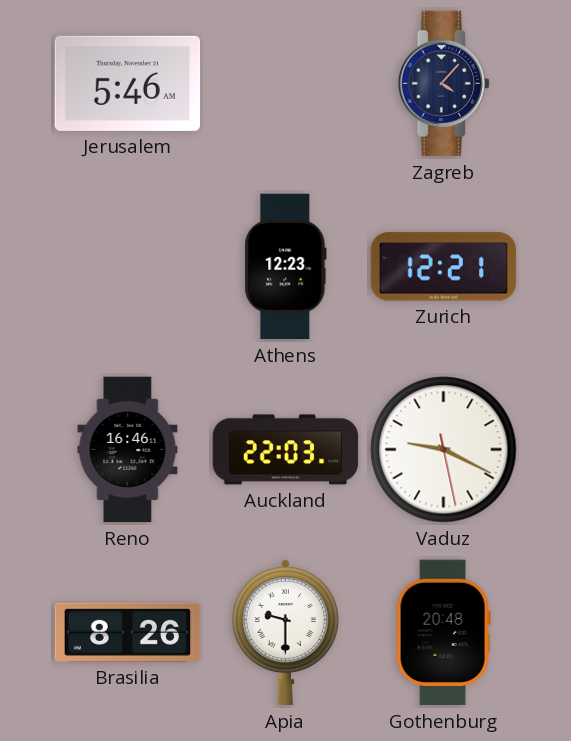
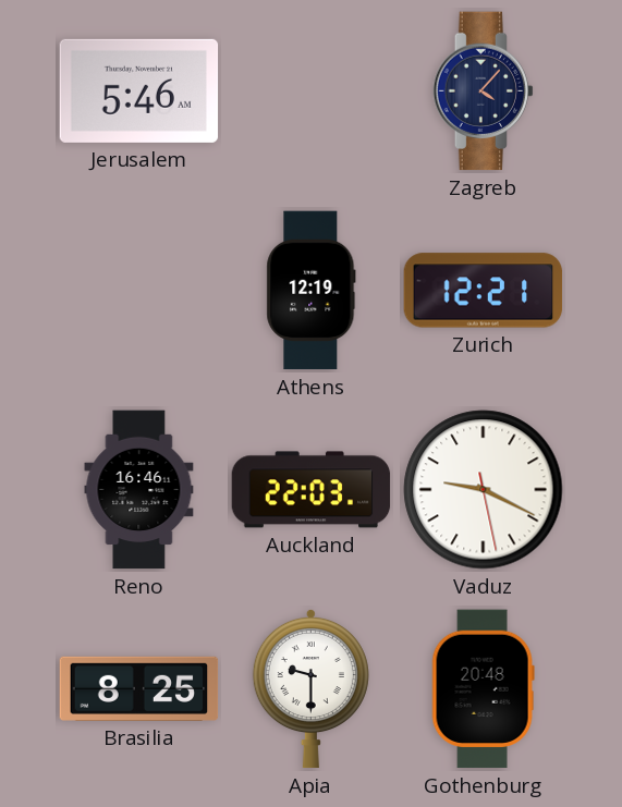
Athens: 12:23 -> 12:19 (312, 291)
Brasilia: 8:26 -> 8:25 (139, 688)
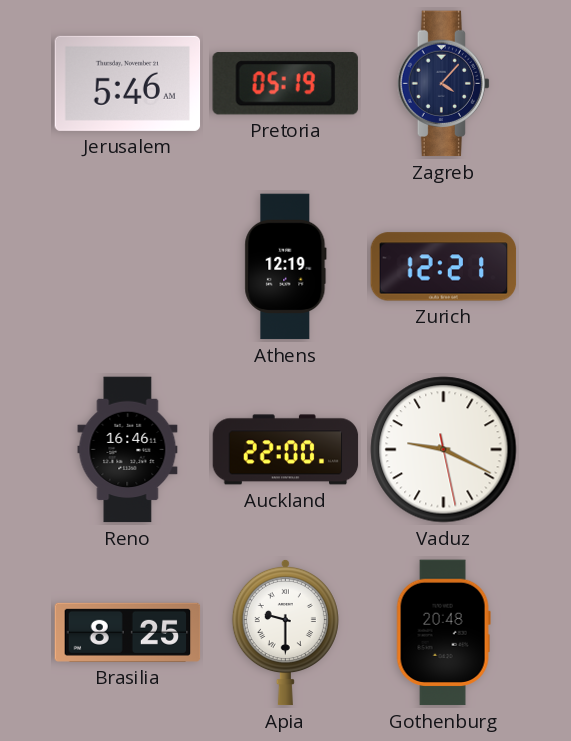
Pretoria: none -> 05:19 (285, 84)
Auckland: 22:03 -> 22:00 (286, 450)
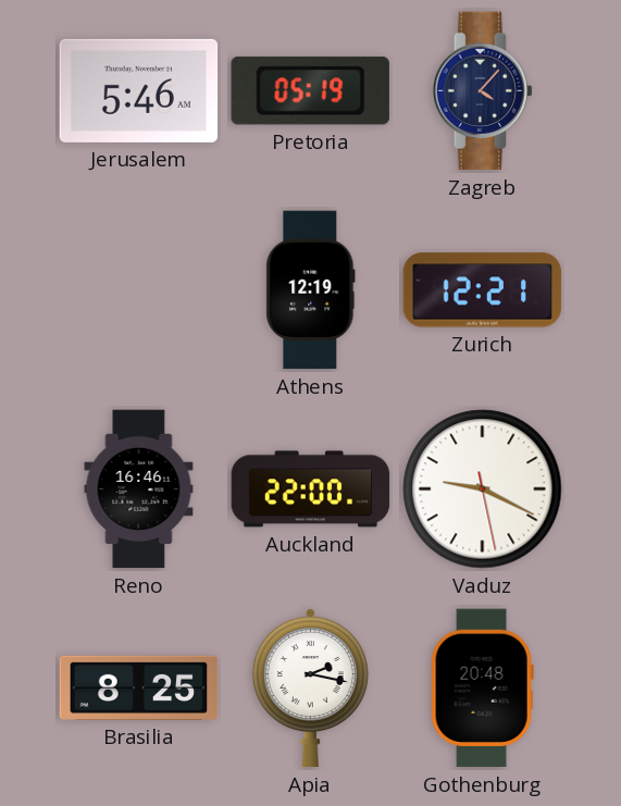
Apia: 9:30 -> 2:17 (310, 687)
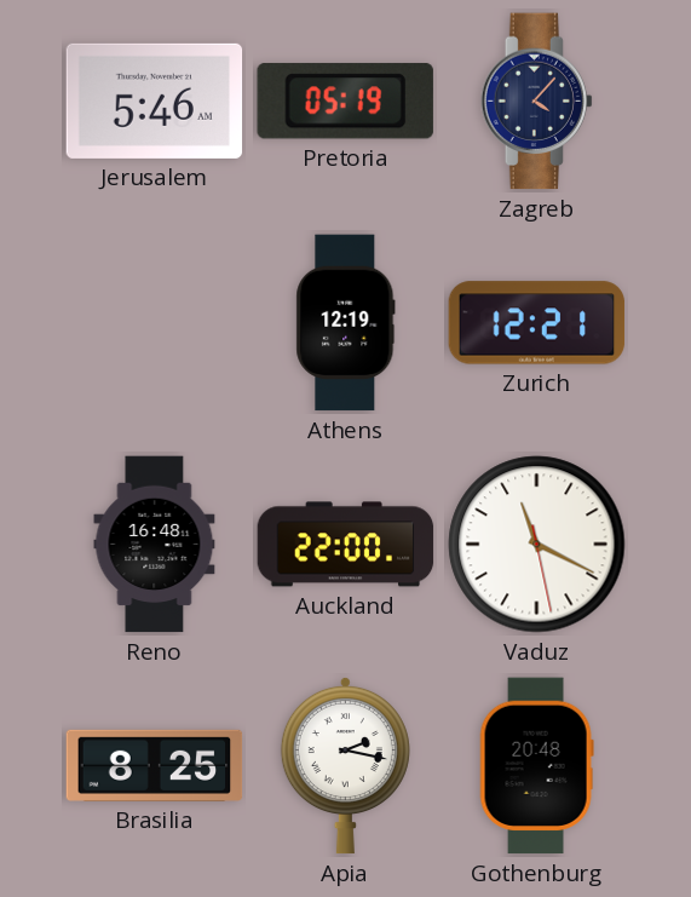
Reno: 16:46 -> 16:48 (155, 545)
Vaduz: 9:19 -> 11:19 (537, 545)
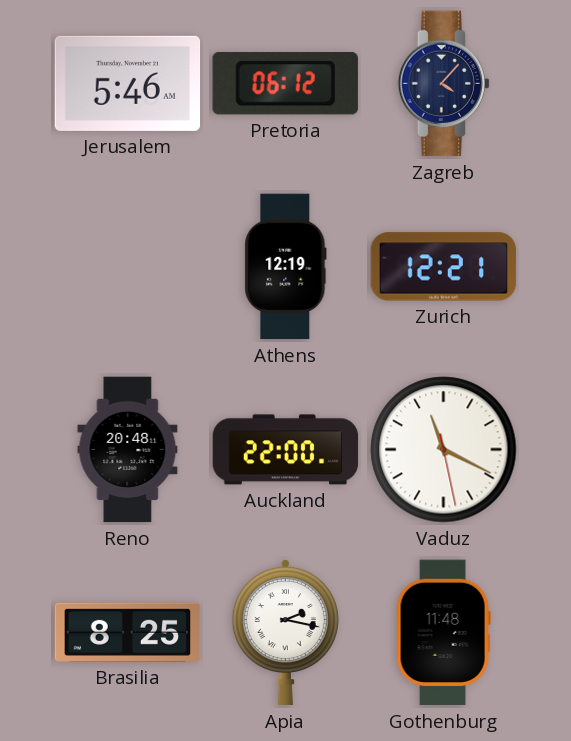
Pretoria: 05:19 -> 06:12 (285, 84)
Reno: 16:48 -> 20:48 (128, 450)
Gothenburg: 20:48 -> 11:48 (443, 633)
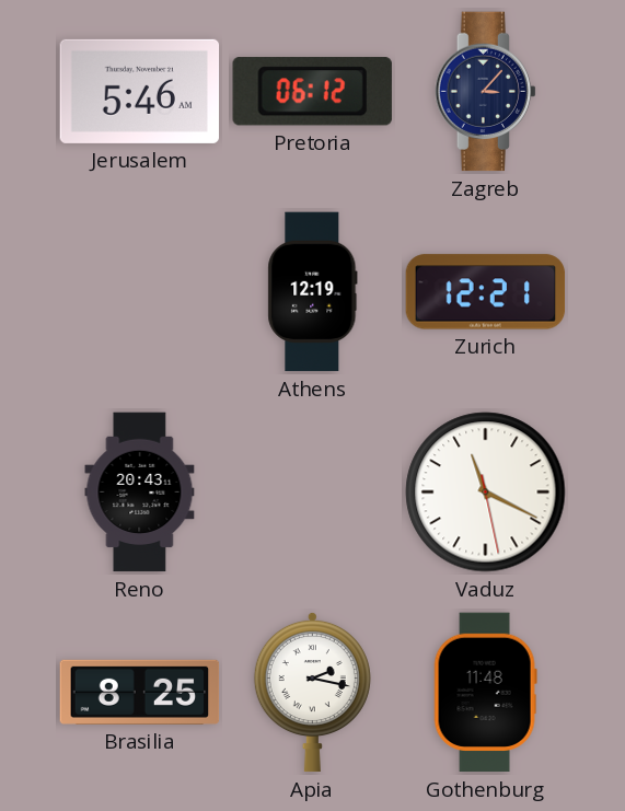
Zagreb: 4:07 -> 3:07 (485, 92)
Reno: 20:48 -> 20:43 (140, 493)
Auckland: 22:00 -> none (286, 450)
